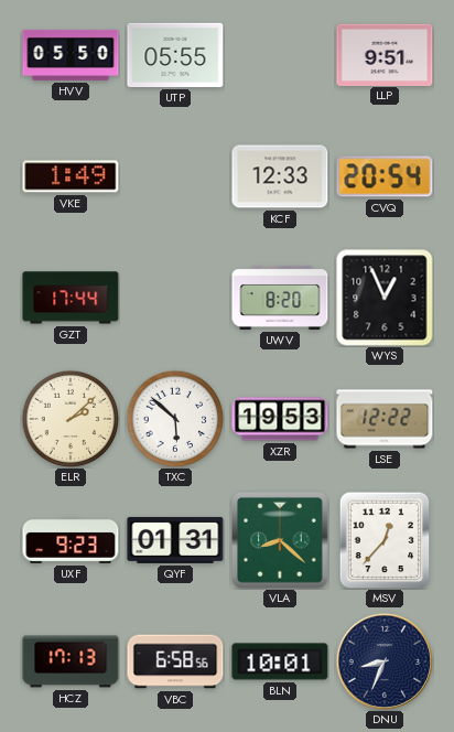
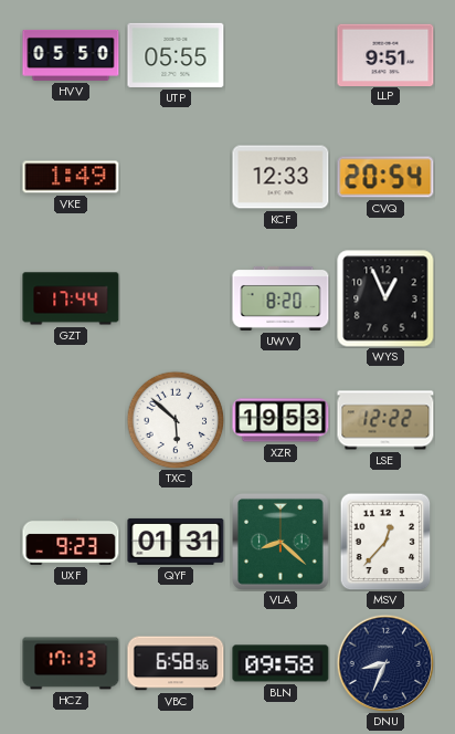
ELR: 2:08 -> none (71, 419)
BLN: 10:01 -> 09:58 (281, 663)
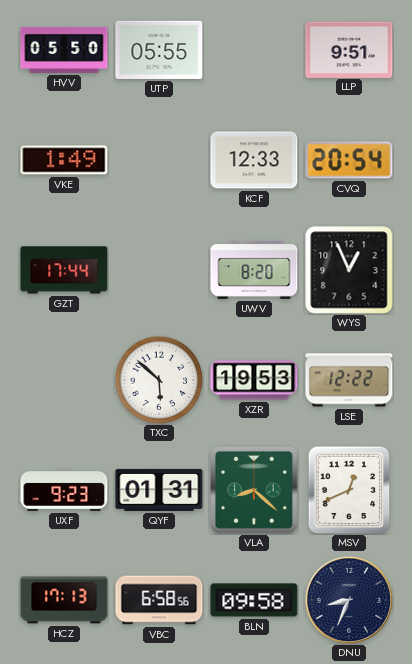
MSV: 12:37 -> 12:41 (349, 490)
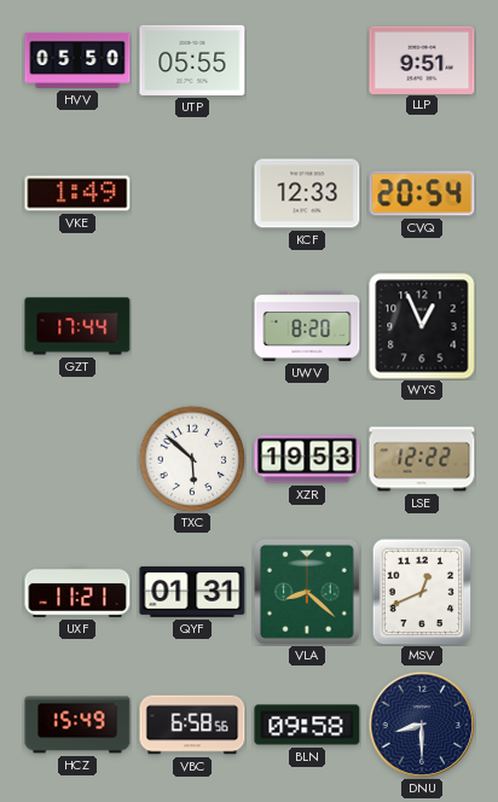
UXF: 9:23 -> 11:21 (77, 592)
HCZ: 17:13 -> 15:49 (77, 725)
DNU: 8:34 -> 8:30 (422, 725)
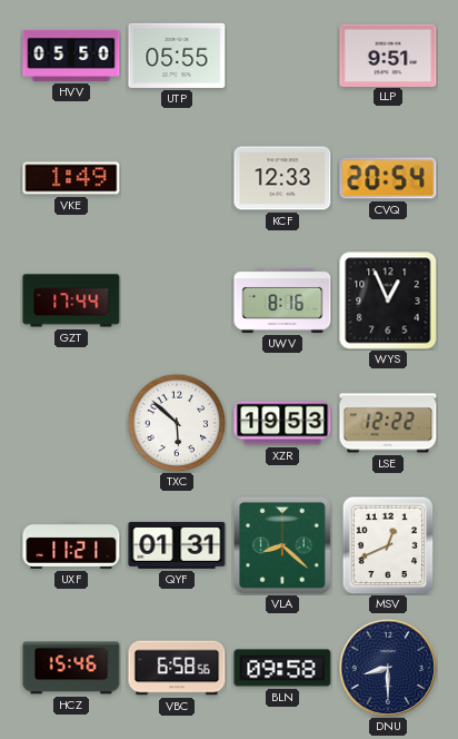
UWV: 8:20 -> 8:16 (282, 300)
HCZ: 15:49 -> 15:46 (71, 668)
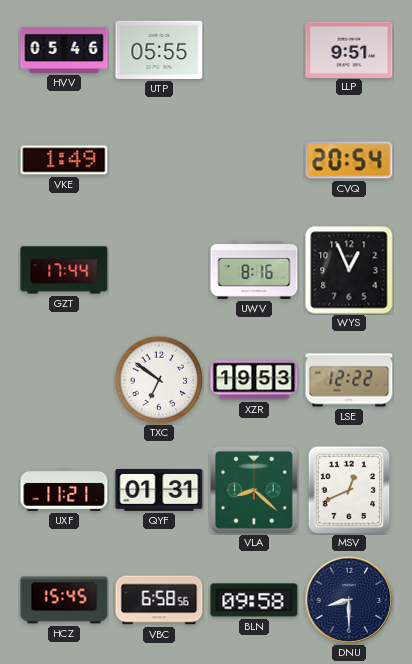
HVV: 05:50 -> 05:46 (64, 50)
KCF: 12:33 -> none (282, 178)
TXC: 5:52 -> 6:51 (159, 380)
HCZ: 15:46 -> 15:45 (64, 600)
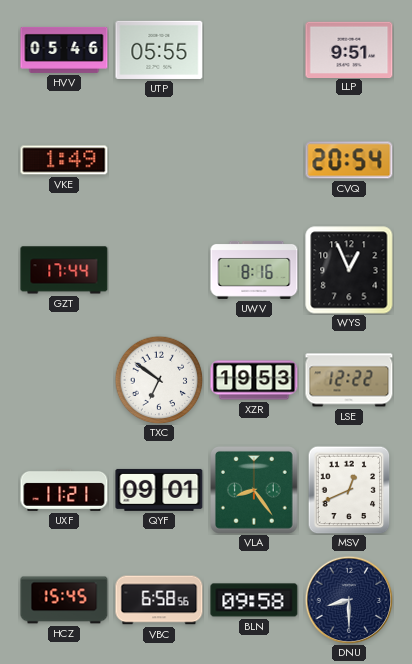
QYF: 01:31 -> 09:01 (159, 490)
VLA: 8:22 -> 8:24 (255, 491)
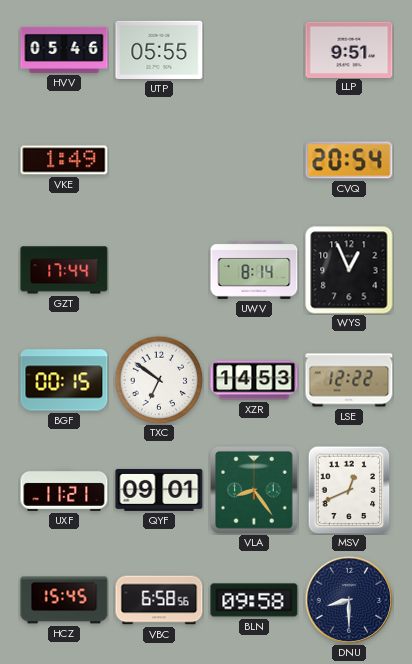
UWV: 8:16 -> 8:14 (254, 270)
BGF: none -> 00:15 (64, 380)
XZR: 19:53 -> 14:53 (254, 380)
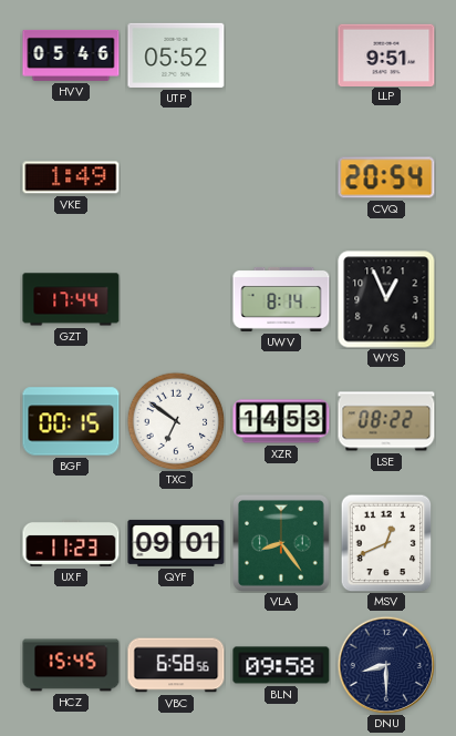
UTP: 05:55 -> 05:52 (176, 55)
LSE: 12:22 -> 08:22 (386, 421)
UXF: 11:21 -> 11:23 (71, 543)
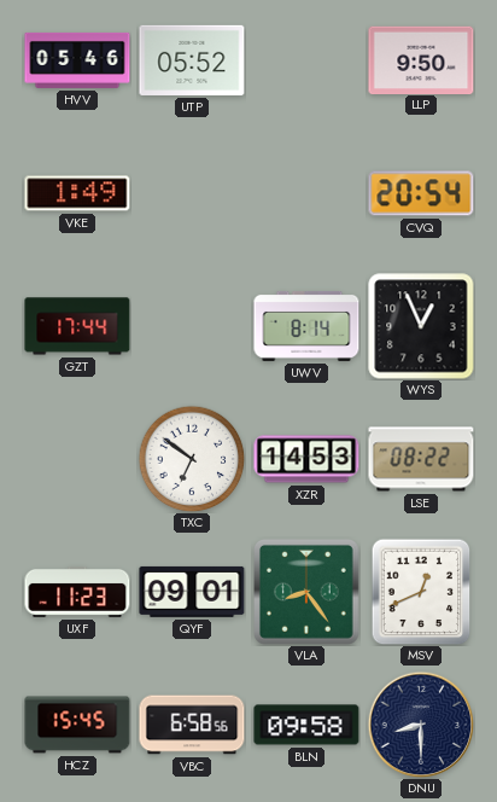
LLP: 9:51 -> 9:50 (421, 59)
BGF: 00:15 -> none (71, 421)
